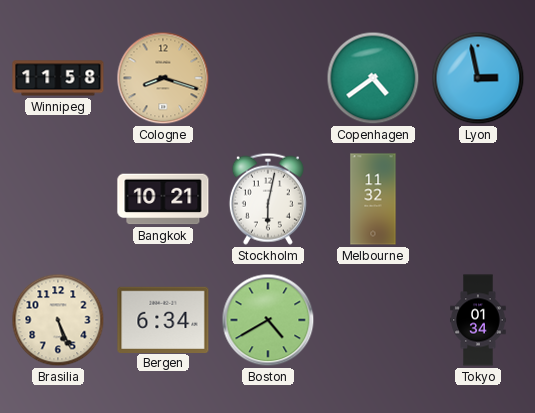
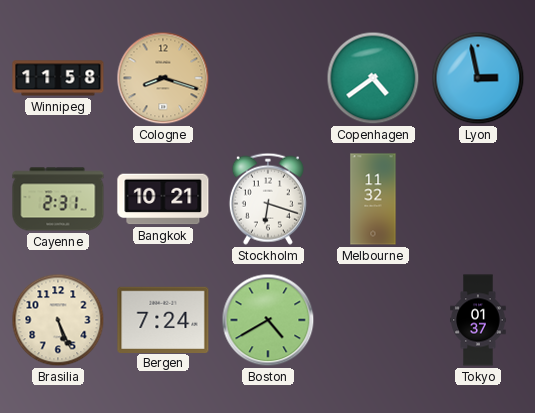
Cayenne: none -> 2:31 (58, 199)
Stockholm: 6:02 -> 6:18 (268, 199)
Bergen: 6:34 -> 7:24 (163, 319)
Tokyo: 01:34 -> 01:37 (478, 320)
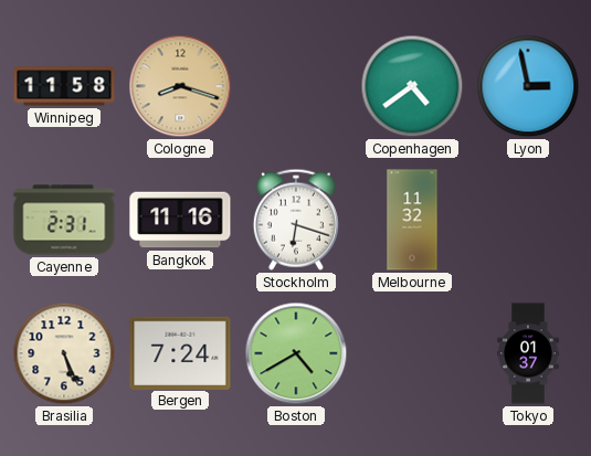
Bangkok: 10:21 -> 11:16 (180, 220)
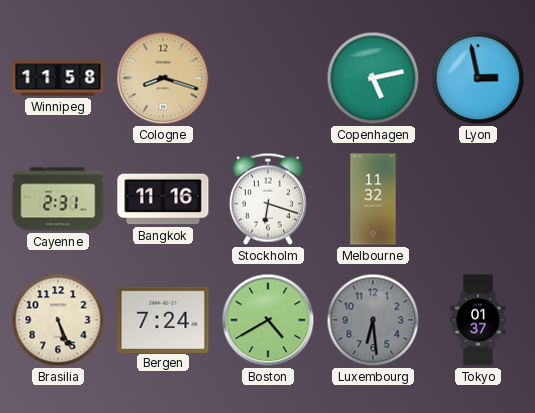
Copenhagen: 4:39 -> 5:13 (373, 78)
Luxembourg: none -> 6:29 (373, 320)
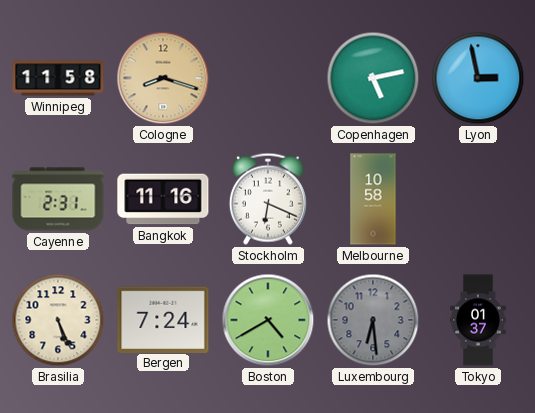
Stockholm: 6:18 -> 6:19 (268, 199)
Melbourne: 11:32 -> 10:58 (373, 199)
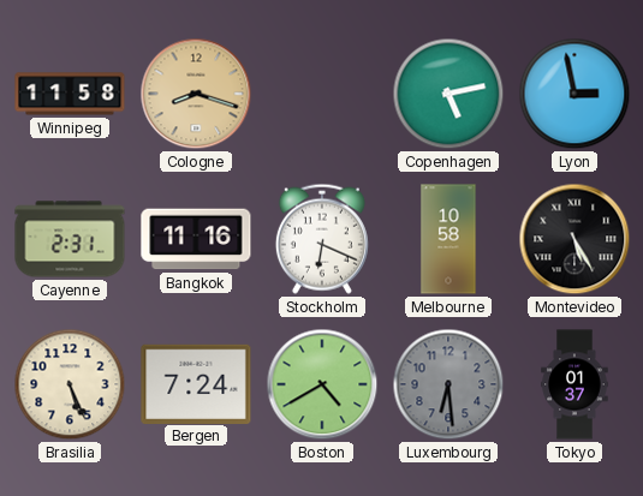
Montevideo: none -> 5:25 (574, 239)
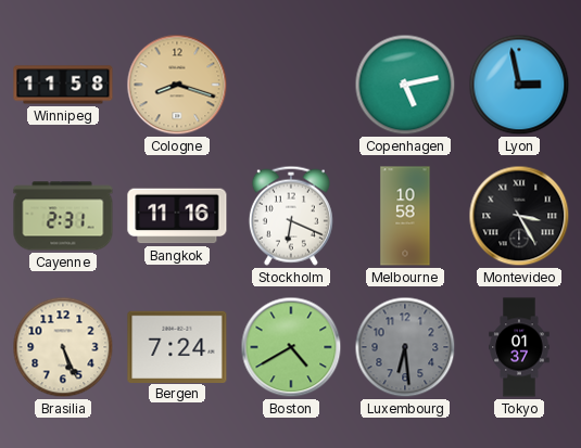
Montevideo: 5:25 -> 3:25 (519, 216)
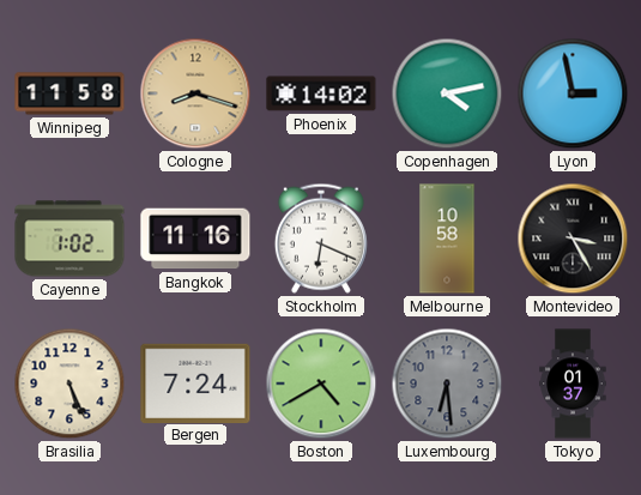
Phoenix: none -> 14:02 (321, 93)
Copenhagen: 5:13 -> 4:13 (447, 93)
Cayenne: 2:31 -> 1:02 (69, 239)
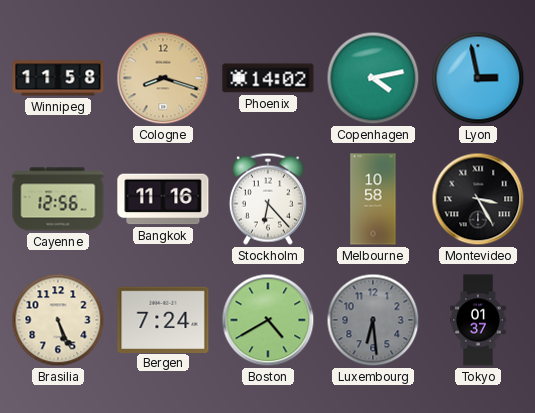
Cayenne: 1:02 -> 12:56 (58, 199)
Stockholm: 6:19 -> 6:23 (268, 199)
